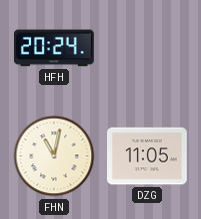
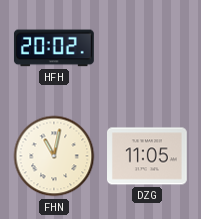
HFH: 20:24 -> 20:02 (54, 48)
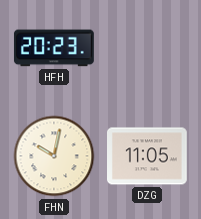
HFH: 20:02 -> 20:23 (54, 48)
FHN: 11:02 -> 10:02 (54, 156)
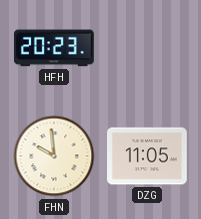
FHN: 10:02 -> 9:59 (54, 156)
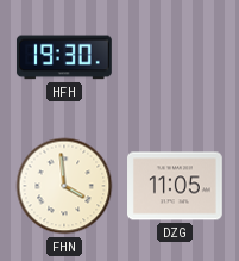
HFH: 20:23 -> 19:30 (64, 57)
FHN: 9:59 -> 3:59 (64, 186)
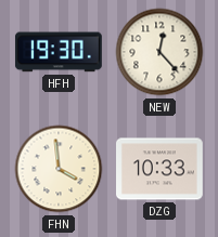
NEW: none -> 12:23 (159, 52)
DZG: 11:05 -> 10:33 (161, 169)
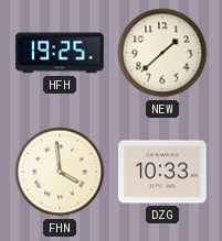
HFH: 19:30 -> 19:25 (60, 53)
NEW: 12:23 -> 1:38 (162, 53)
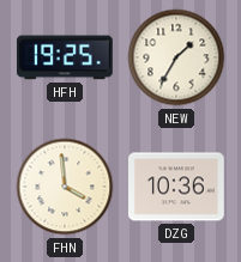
NEW: 1:38 -> 1:35 (176, 57)
DZG: 10:33 -> 10:36 (177, 187)
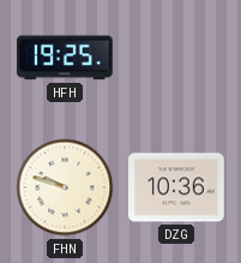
NEW: 1:35 -> none (176, 57)
FHN: 3:59 -> 9:48 (65, 187)
